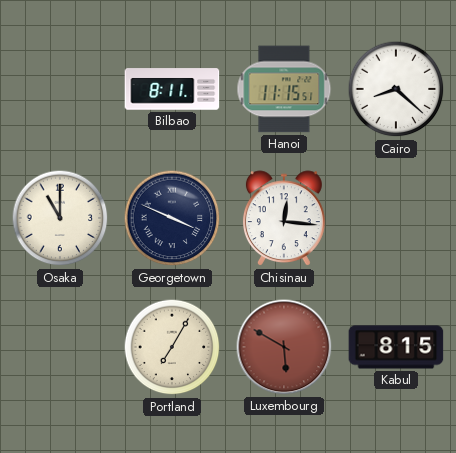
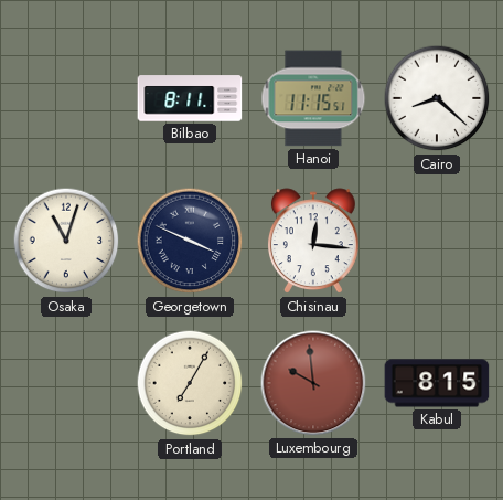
Osaka: 11:00 -> 11:03 (66, 241)
Luxembourg: 5:50 -> 9:59 (313, 383)
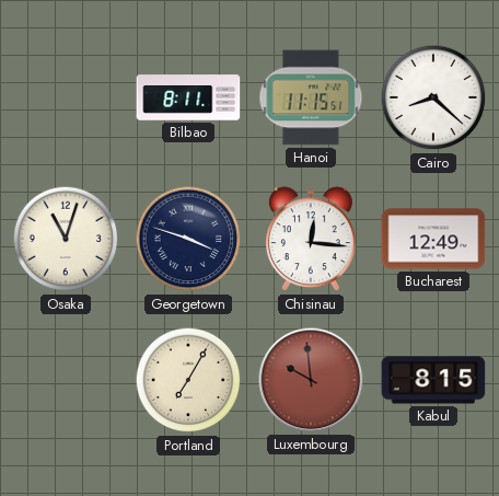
Georgetown: 3:49 -> 3:48 (188, 239)
Bucharest: none -> 12:49 (433, 239)
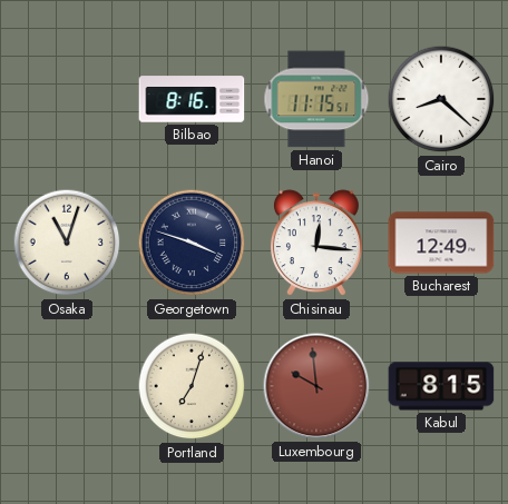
Bilbao: 8:11 -> 8:16 (192, 99)
Portland: 7:05 -> 7:03 (192, 386)
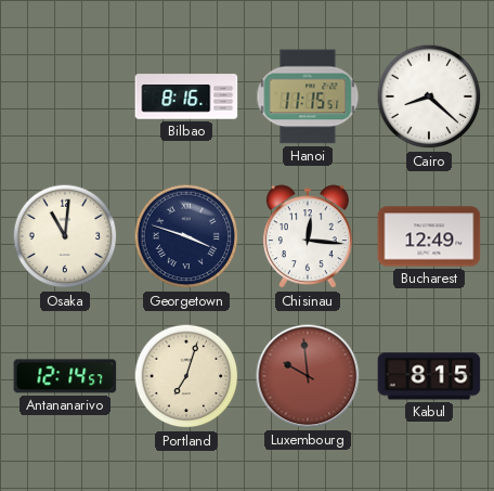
Osaka: 11:03 -> 11:01 (65, 236)
Antananarivo: none -> 12:14 (65, 376)
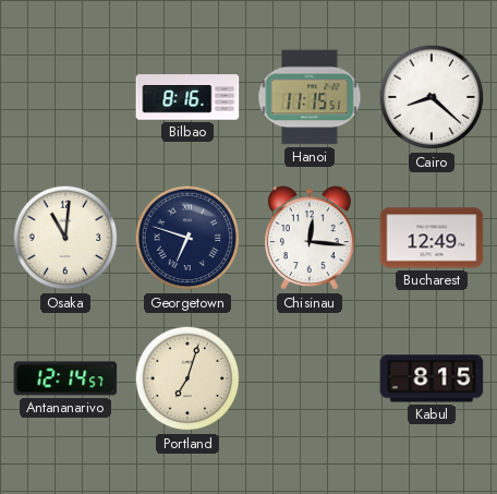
Georgetown: 3:48 -> 6:48 (187, 238)
Luxembourg: 9:59 -> none (308, 376)
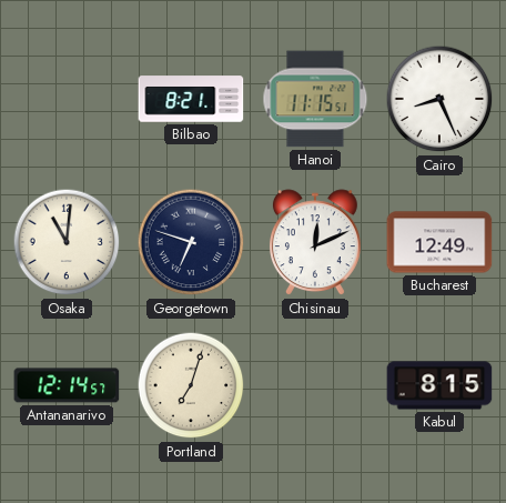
Bilbao: 8:16 -> 8:21 (191, 99)
Cairo: 8:22 -> 8:26 (439, 99)
Chisinau: 12:16 -> 12:11 (315, 243)
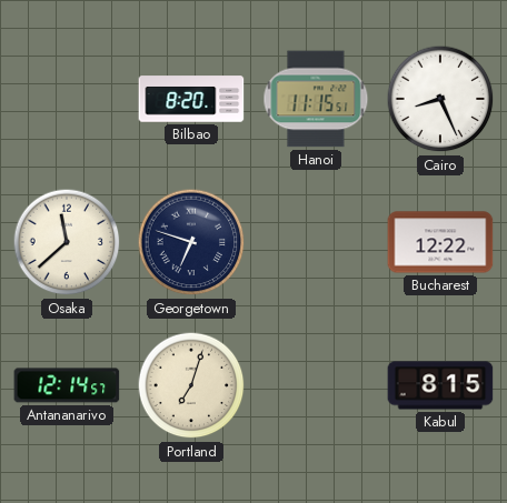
Bilbao: 8:21 -> 8:20 (191, 99)
Osaka: 11:01 -> 11:38 (67, 242)
Chisinau: 12:11 -> none (315, 243)
Bucharest: 12:49 -> 12:22 (440, 242)
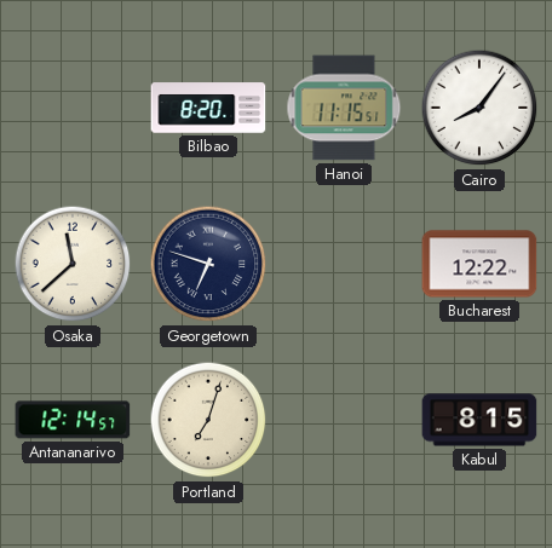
Cairo: 8:26 -> 8:06 (479, 108)
